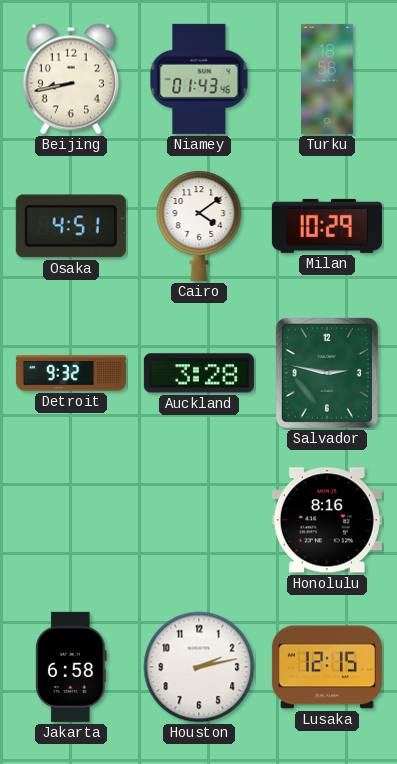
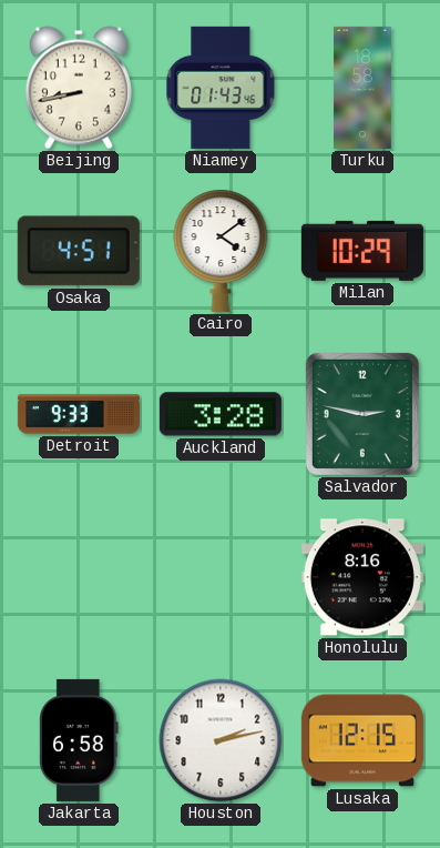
Detroit: 9:32 -> 9:33 (79, 414)
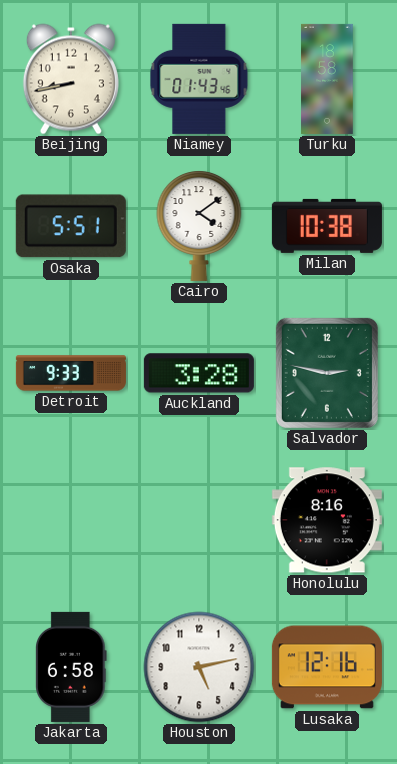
Osaka: 4:51 -> 5:51 (71, 226)
Milan: 10:29 -> 10:38 (327, 226)
Houston: 2:13 -> 5:13 (199, 667)
Lusaka: 12:15 -> 12:16 (327, 667)
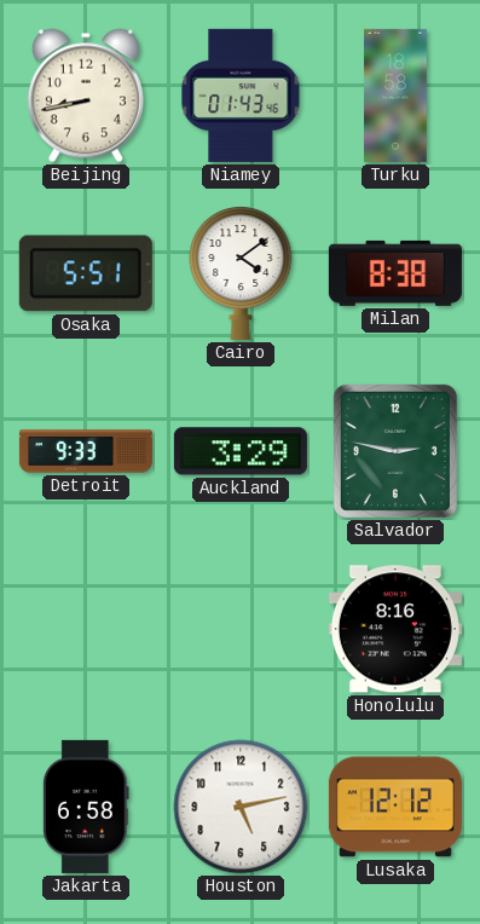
Milan: 10:38 -> 8:38 (395, 273)
Auckland: 3:28 -> 3:29 (241, 451)
Lusaka: 12:16 -> 12:12 (395, 807)
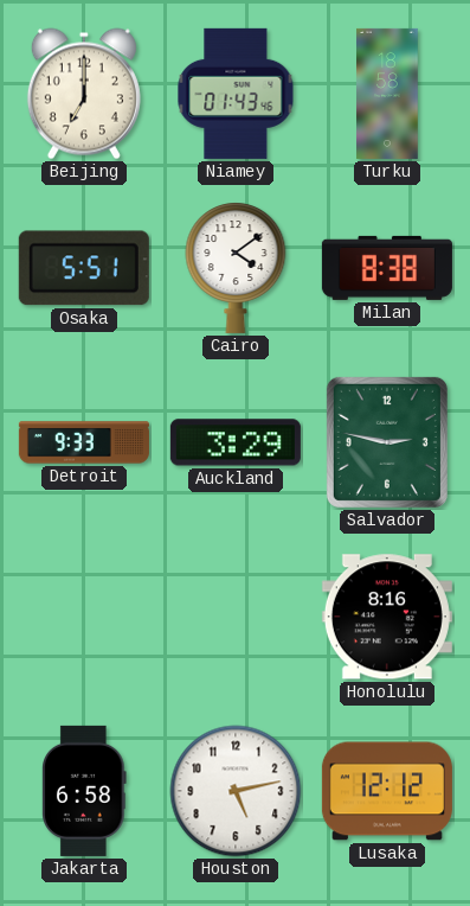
Beijing: 8:43 -> 7:00 (84, 94)
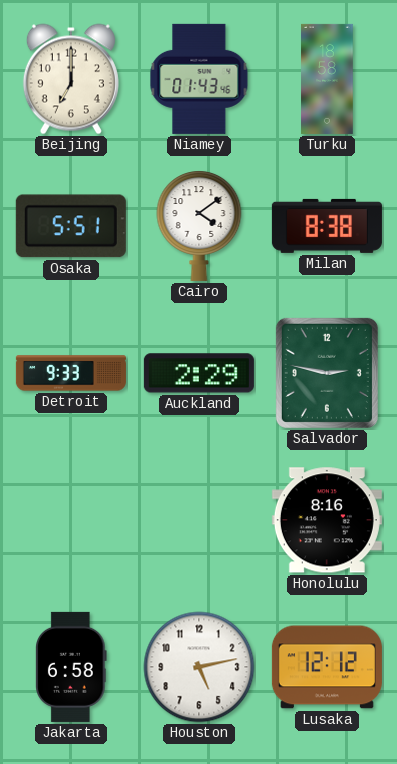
Auckland: 3:29 -> 2:29 (199, 373)
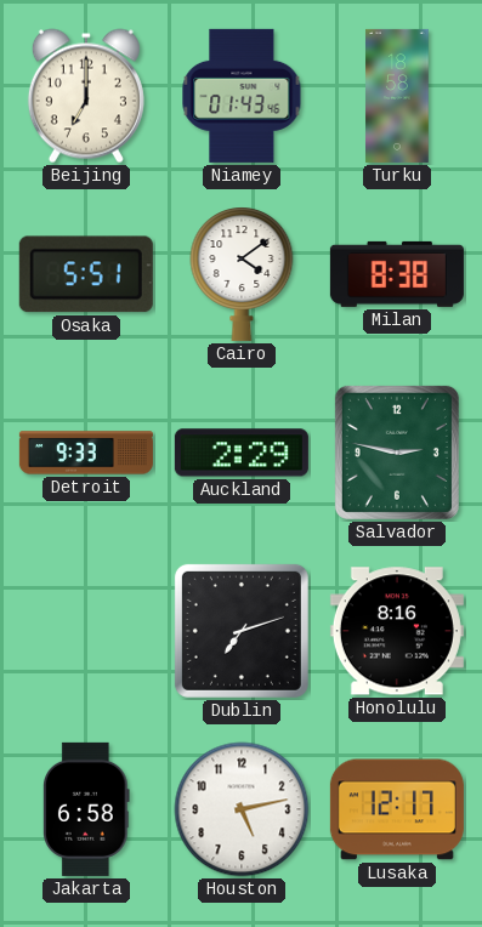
Dublin: none -> 7:12 (242, 631)
Lusaka: 12:12 -> 12:17 (397, 809)
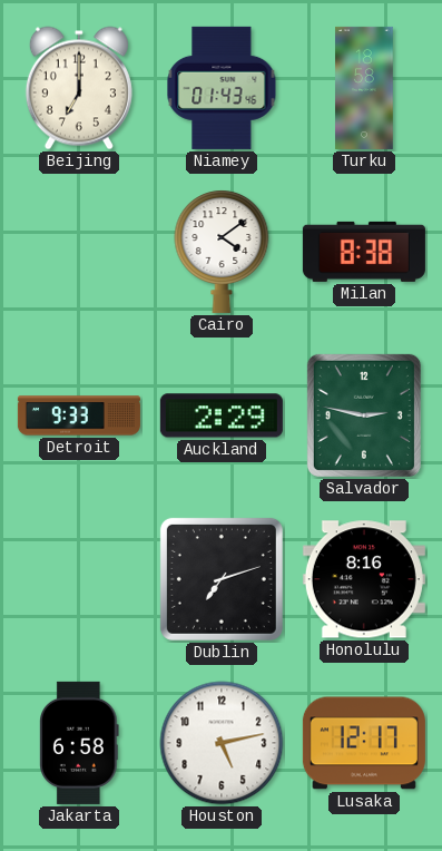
Osaka: 5:51 -> none (86, 274)
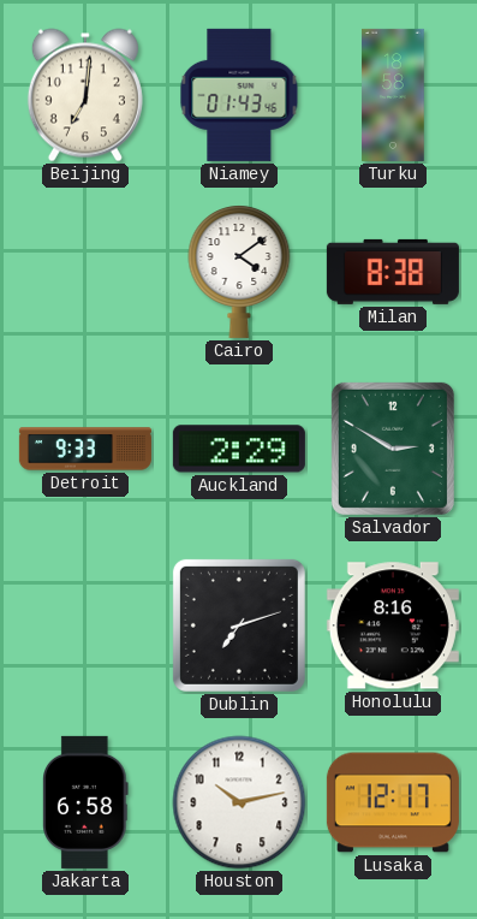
Beijing: 7:00 -> 7:01 (85, 95)
Salvador: 2:47 -> 2:50 (393, 449)
Houston: 5:13 -> 10:13 (239, 802)
